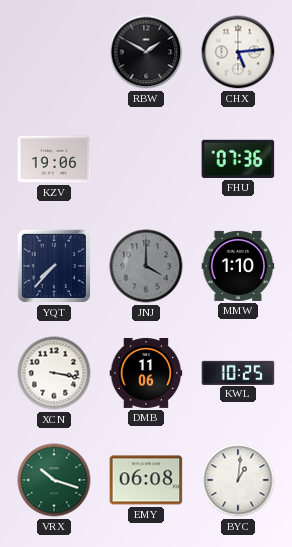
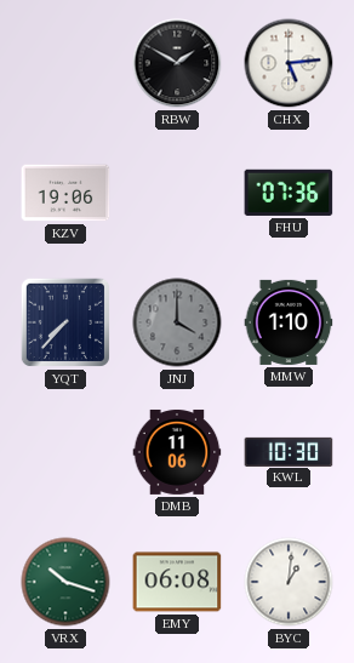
XCN: 3:17 -> none (54, 373)
KWL: 10:25 -> 10:30 (289, 451)
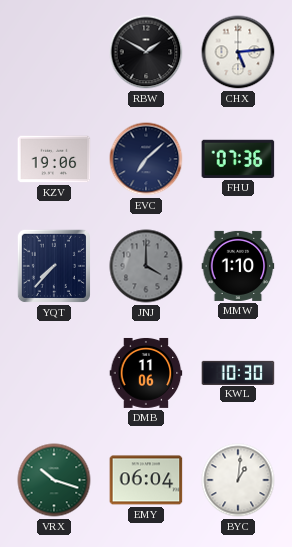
EVC: none -> 7:08 (146, 159)
EMY: 06:08 -> 06:04 (146, 480)
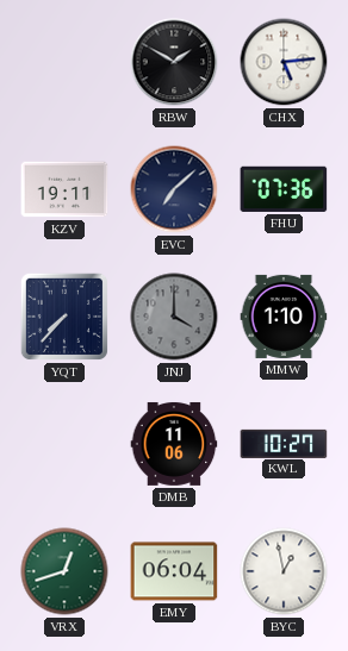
KZV: 19:06 -> 19:11 (64, 189)
KWL: 10:30 -> 10:27 (284, 443)
VRX: 10:18 -> 12:42 (64, 571)
BYC: 1:01 -> 12:58 (284, 571)
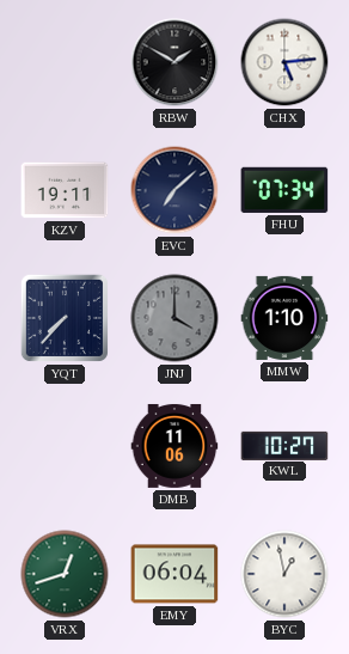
FHU: 07:36 -> 07:34 (284, 190)
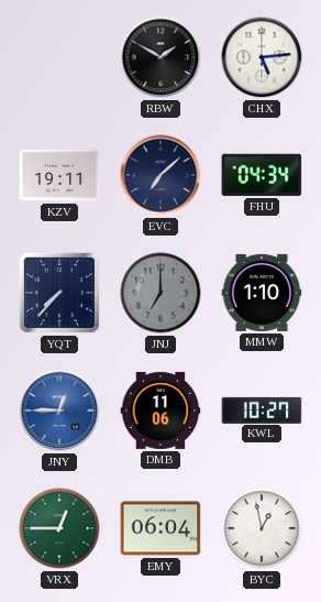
FHU: 07:34 -> 04:34 (262, 175)
JNJ: 4:00 -> 7:00 (160, 293)
JNY: none -> 12:45 (59, 411)
VRX: 12:42 -> 12:45 (59, 528)
